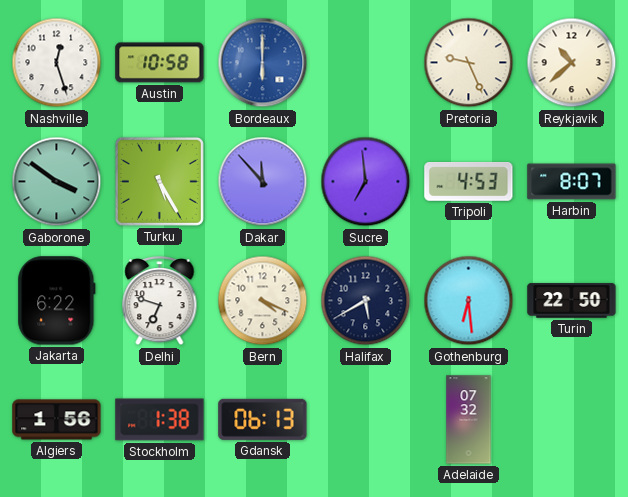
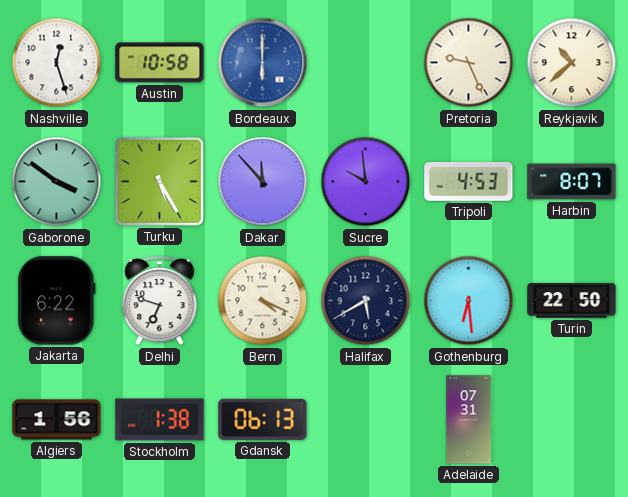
Sucre: 6:59 -> 9:59 (366, 182)
Adelaide: 07:32 -> 07:31 (469, 420)
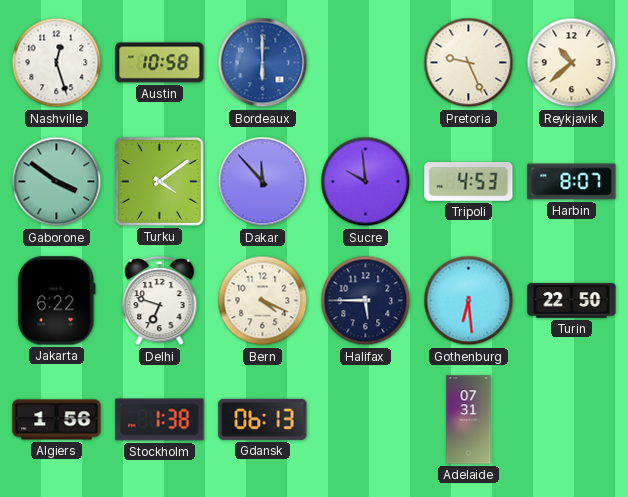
Turku: 5:25 -> 4:09 (159, 181)
Halifax: 5:40 -> 5:45 (366, 301)
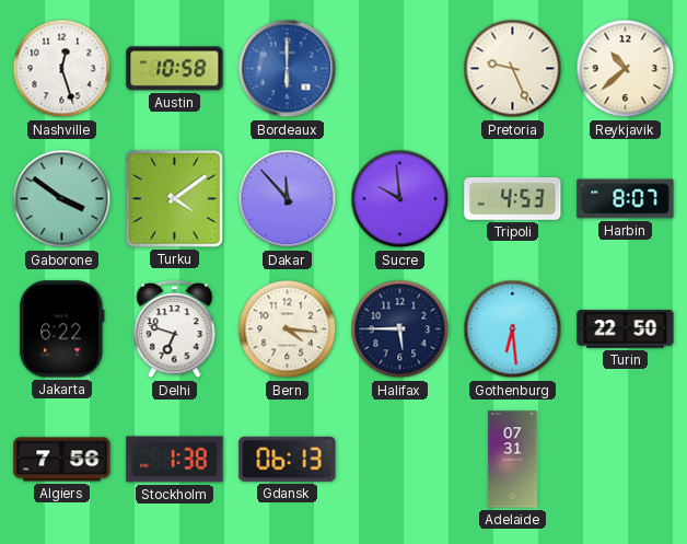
Bern: 4:19 -> 4:16 (288, 329)
Algiers: 1:56 -> 7:56 (62, 460)
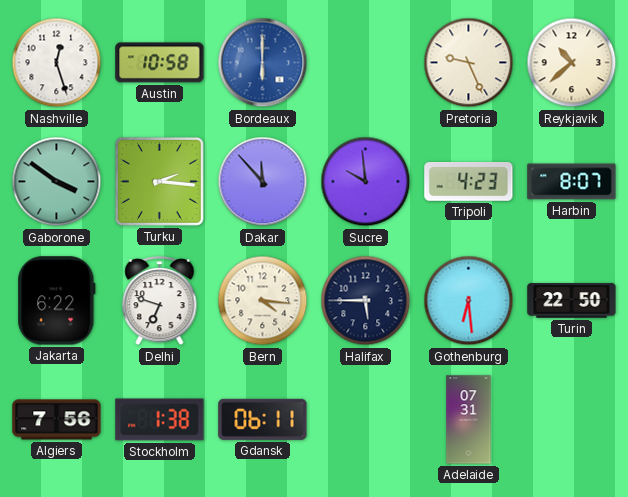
Turku: 4:09 -> 2:16 (159, 181)
Tripoli: 4:53 -> 4:23 (469, 182)
Gdansk: 06:13 -> 06:11 (263, 419)
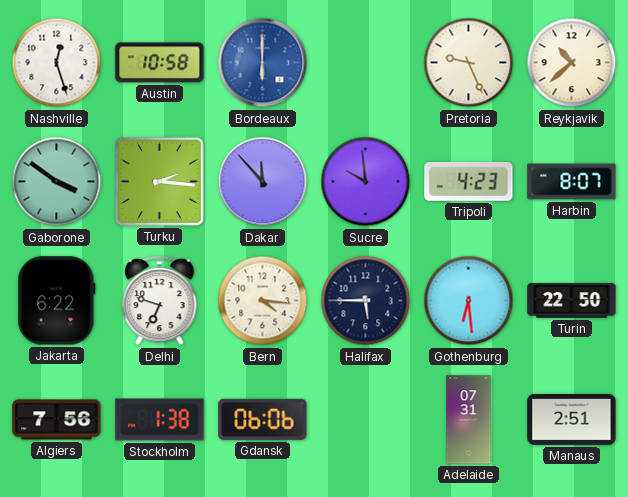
Gdansk: 06:11 -> 06:06 (263, 419)
Manaus: none -> 2:51 (572, 419)
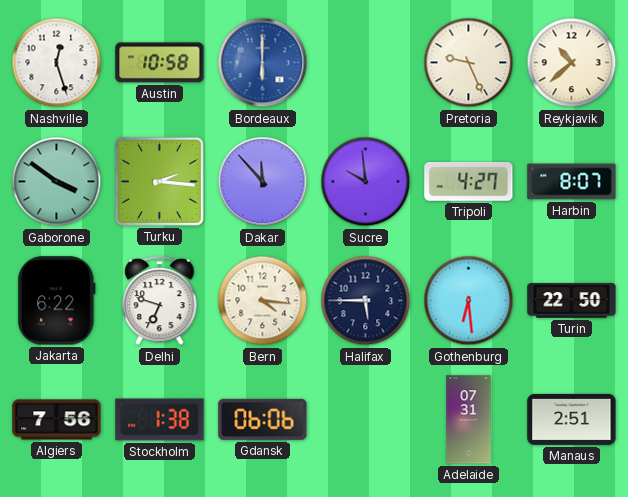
Tripoli: 4:23 -> 4:27 (469, 182)
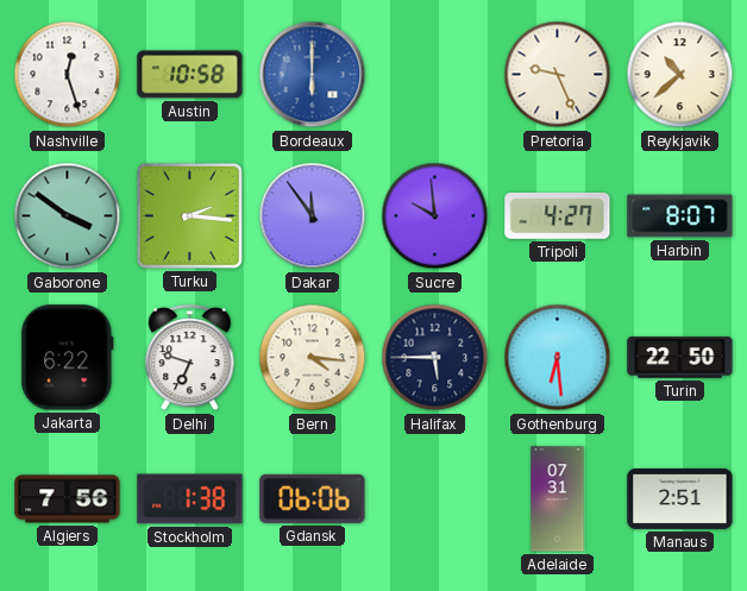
Dakar: 11:53 -> 11:54 (313, 216)
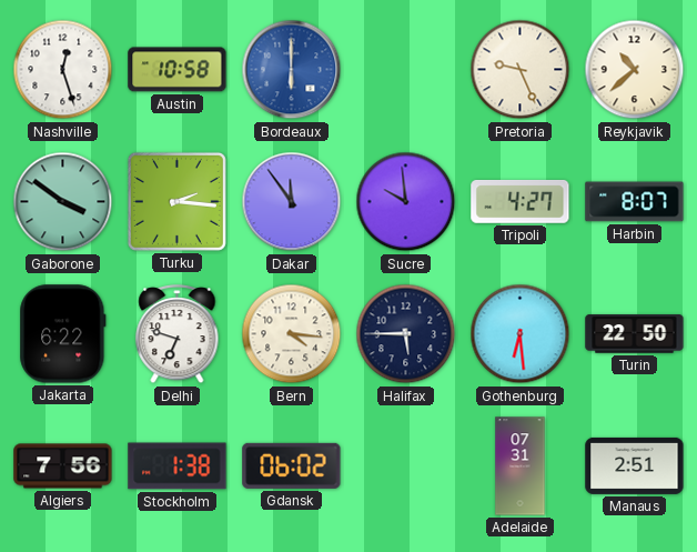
Gdansk: 06:06 -> 06:02 (292, 465)
